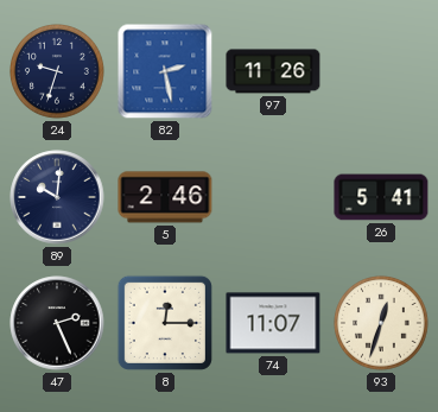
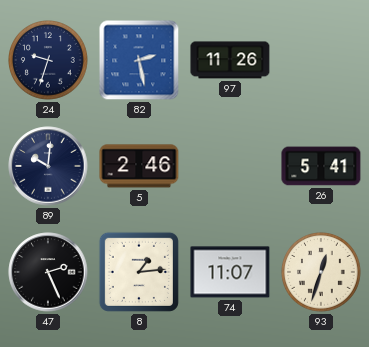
8: 12:15 -> 1:14 (139, 272)
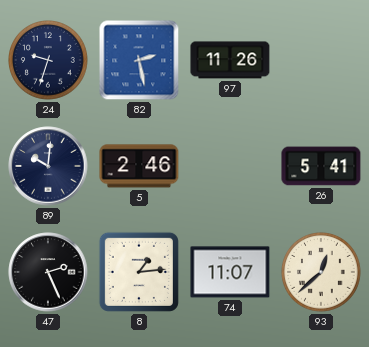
93: 12:33 -> 12:38 (322, 273)
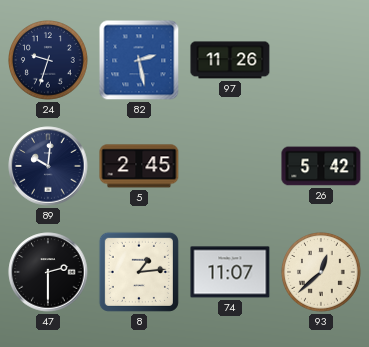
5: 2:46 -> 2:45 (139, 166)
26: 5:41 -> 5:42 (321, 166)
47: 2:26 -> 2:30 (48, 272)
